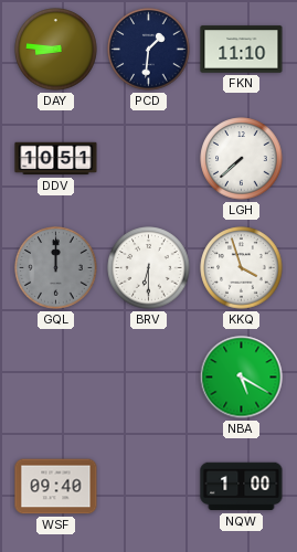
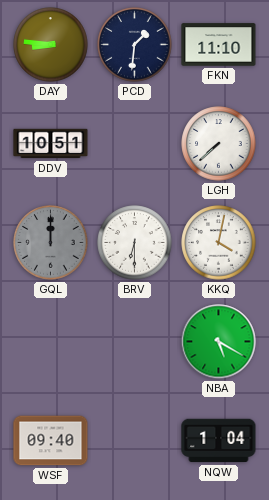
KKQ: 3:57 -> 4:02 (219, 243)
NQW: 1:00 -> 1:04 (219, 441)
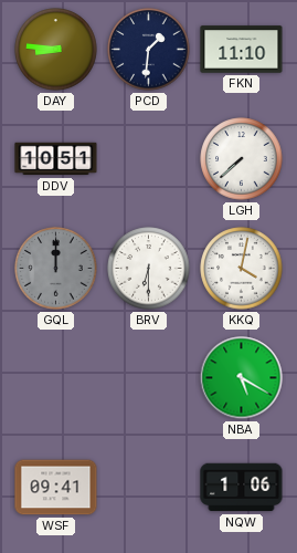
WSF: 09:40 -> 09:41 (56, 488)
NQW: 1:04 -> 1:06 (242, 488)
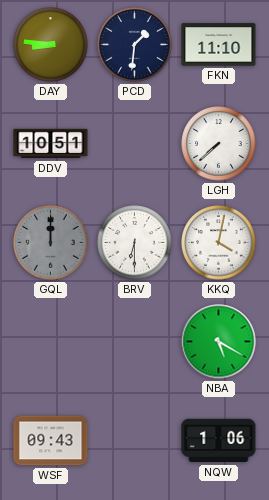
WSF: 09:41 -> 09:43 (51, 441)
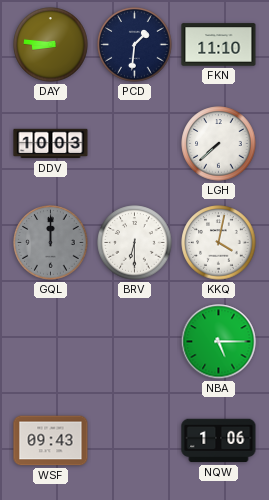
DDV: 10:51 -> 10:03 (51, 144)
NBA: 5:20 -> 5:15 (219, 342)
